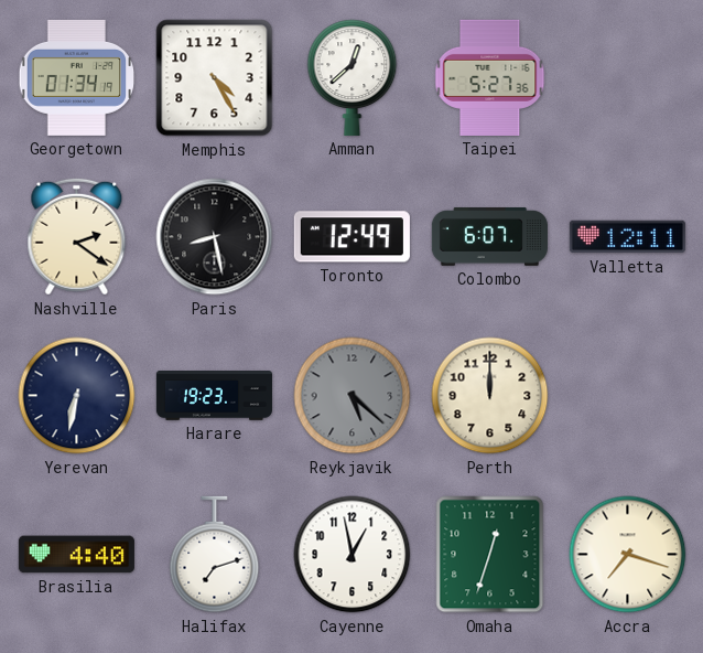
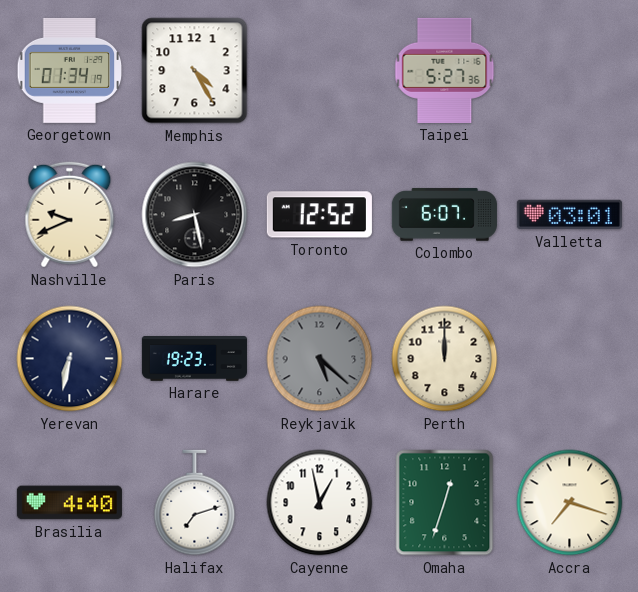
Amman: 12:38 -> none (353, 77)
Nashville: 2:21 -> 9:41 (70, 215)
Toronto: 12:49 -> 12:52 (319, 215)
Valletta: 12:11 -> 03:01 (569, 215)
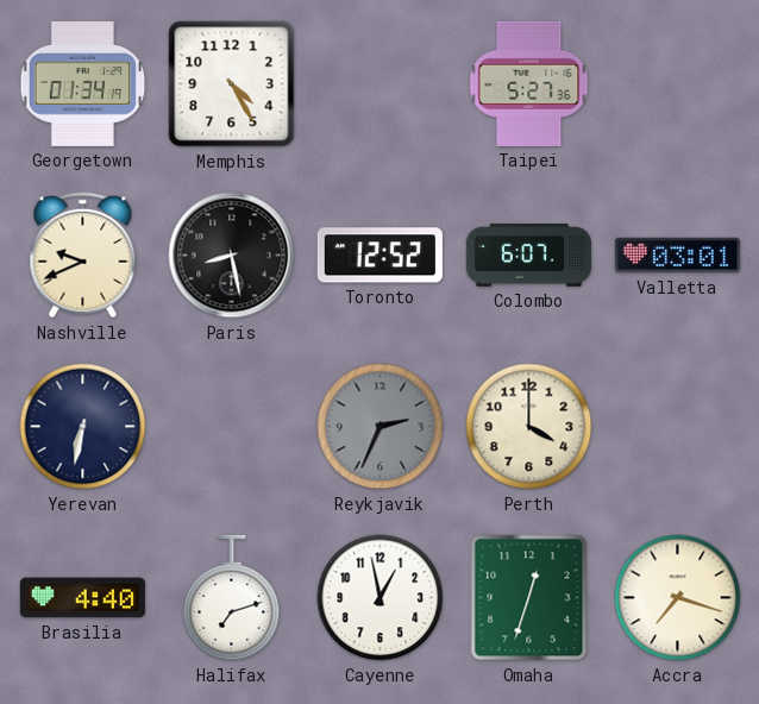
Harare: 19:23 -> none (194, 359)
Reykjavik: 5:22 -> 2:34 (381, 427)
Perth: 12:00 -> 4:00 (529, 427)
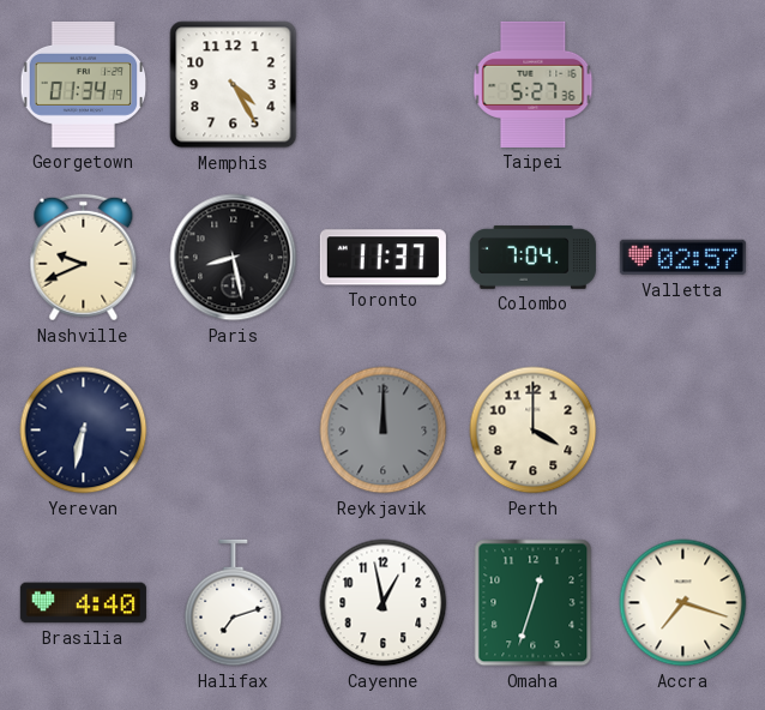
Toronto: 12:52 -> 11:37 (382, 258)
Colombo: 6:07 -> 7:04 (532, 258)
Valletta: 03:01 -> 02:57 (682, 258)
Reykjavik: 2:34 -> 12:00 (384, 431)
